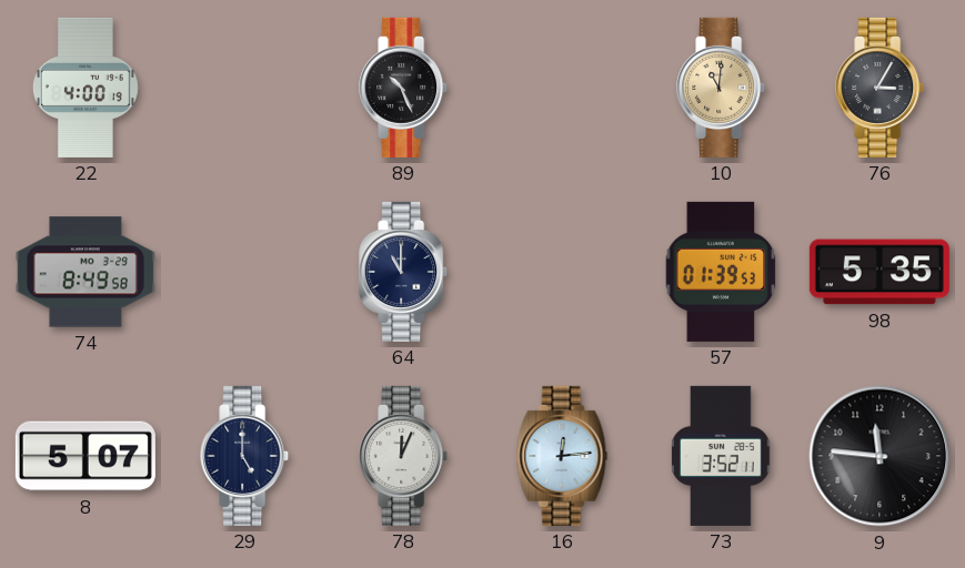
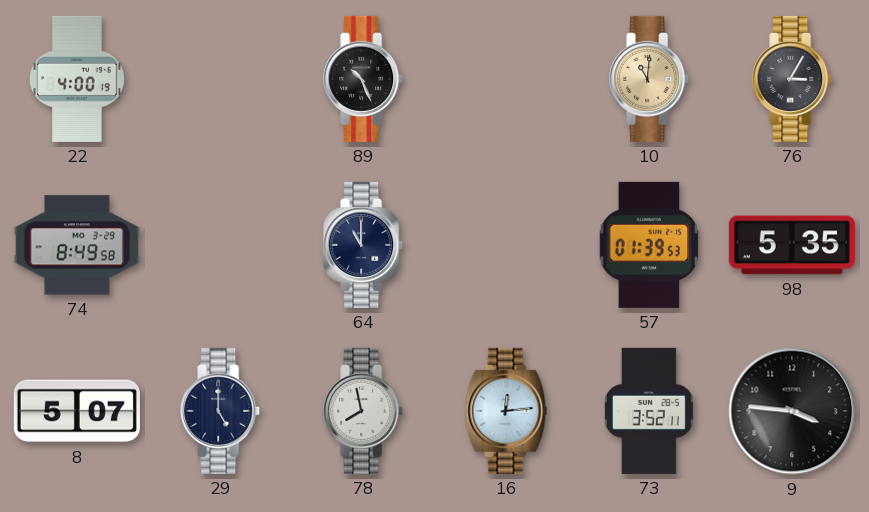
78: 12:04 -> 7:58 (364, 411)
9: 11:46 -> 3:46 (792, 411)
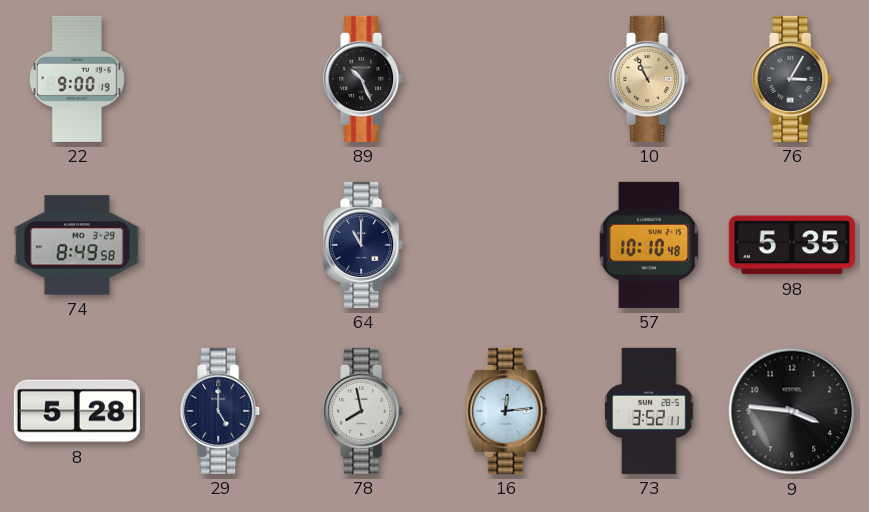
22: 4:00 -> 9:00 (77, 79)
10: 11:01 -> 10:56 (650, 79)
57: 01:39 -> 10:10 (649, 245)
8: 5:07 -> 5:28 (77, 411)
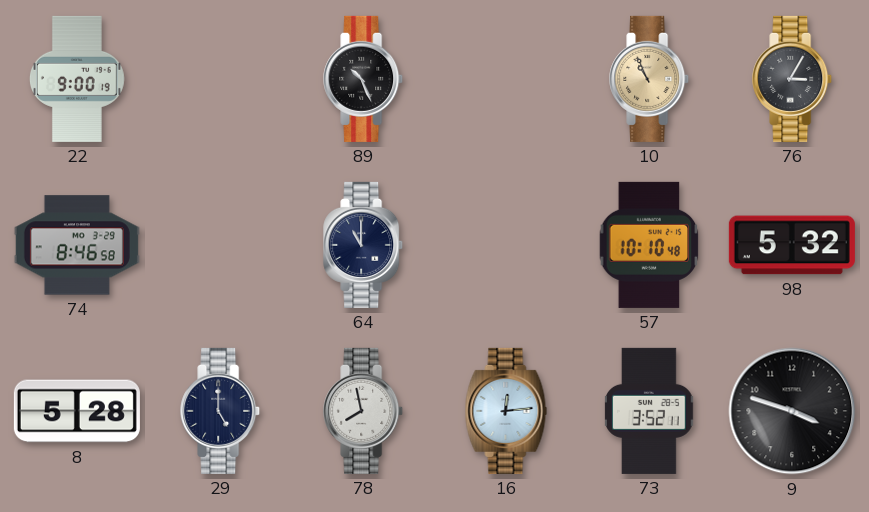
74: 8:49 -> 8:46 (77, 245)
98: 5:35 -> 5:32 (792, 245)
9: 3:46 -> 3:48 (792, 411)
